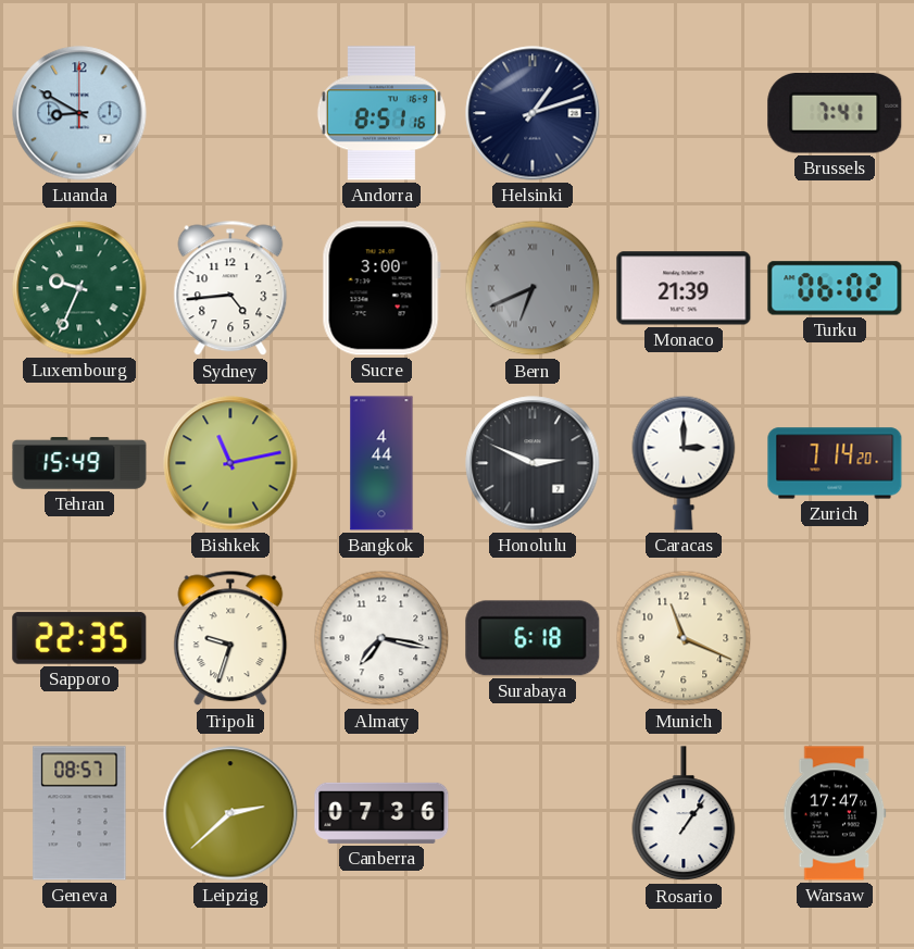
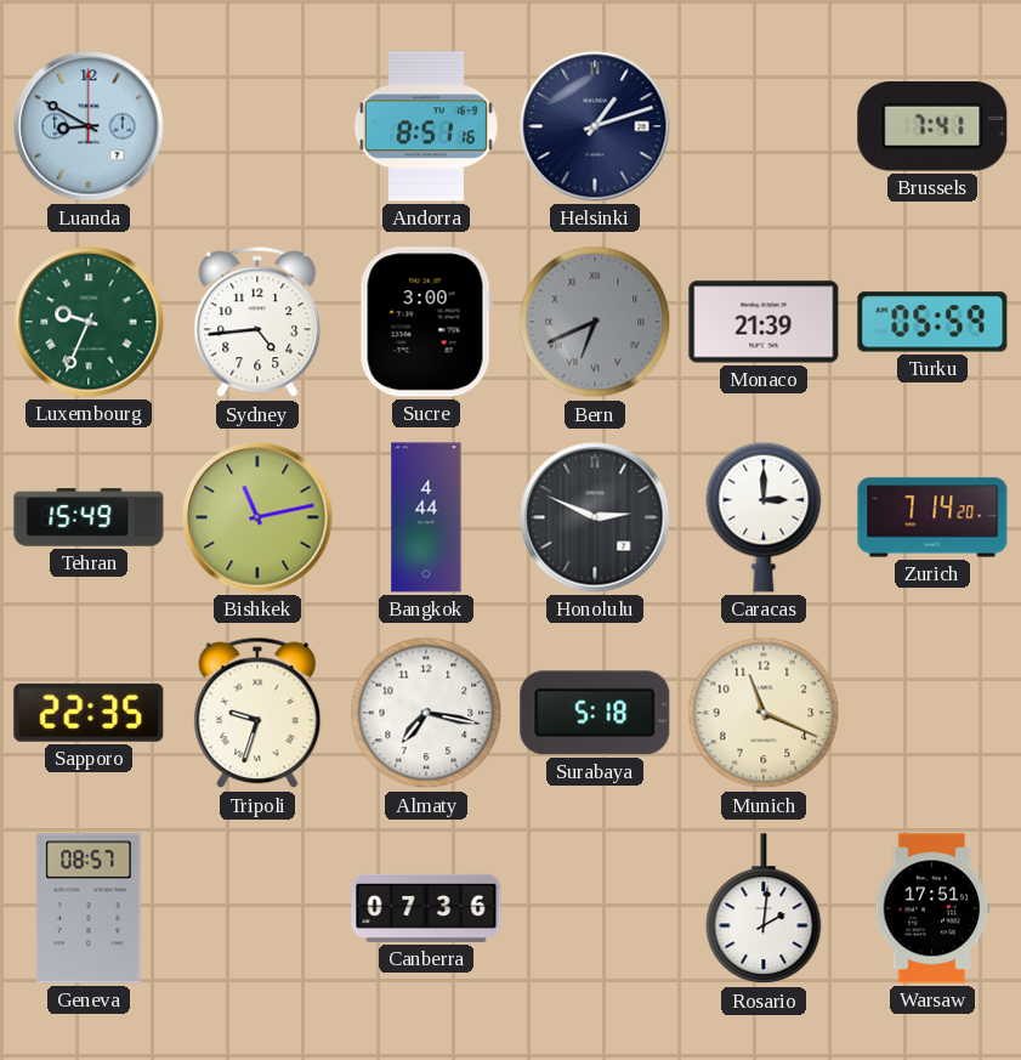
Turku: 06:02 -> 05:59 (932, 322)
Surabaya: 6:18 -> 5:18 (595, 713)
Leipzig: 2:38 -> none (230, 813)
Rosario: 1:06 -> 2:01 (764, 909)
Warsaw: 17:47 -> 17:51 (932, 908)
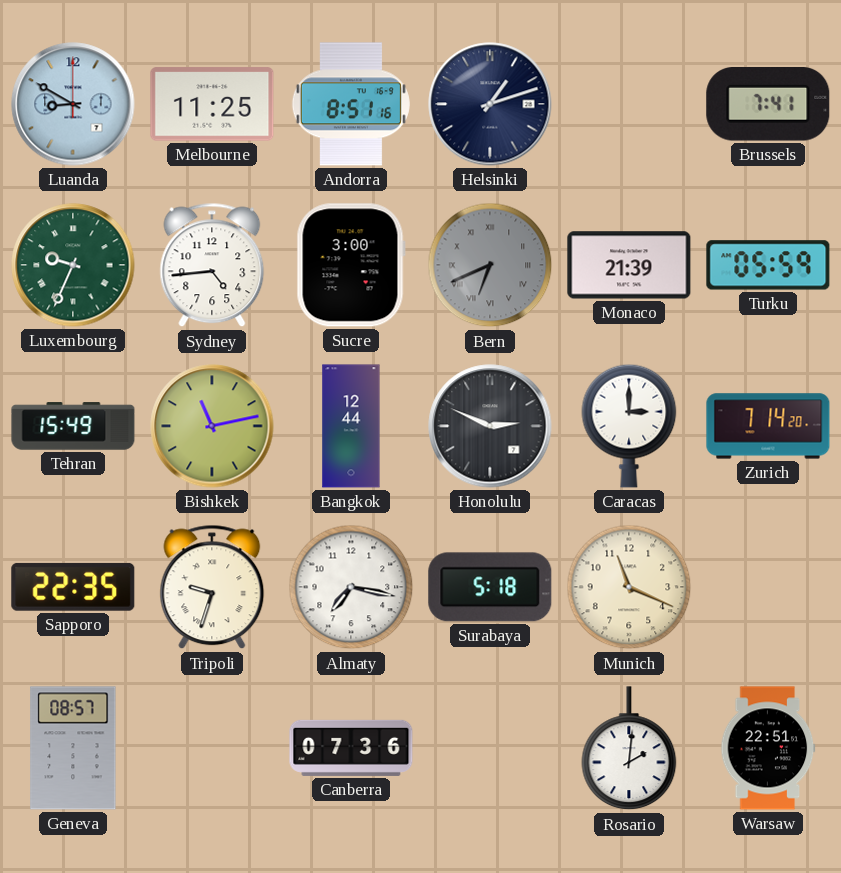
Melbourne: none -> 11:25 (212, 104)
Bangkok: 4:44 -> 12:44 (351, 426)
Warsaw: 17:51 -> 22:51 (768, 748)
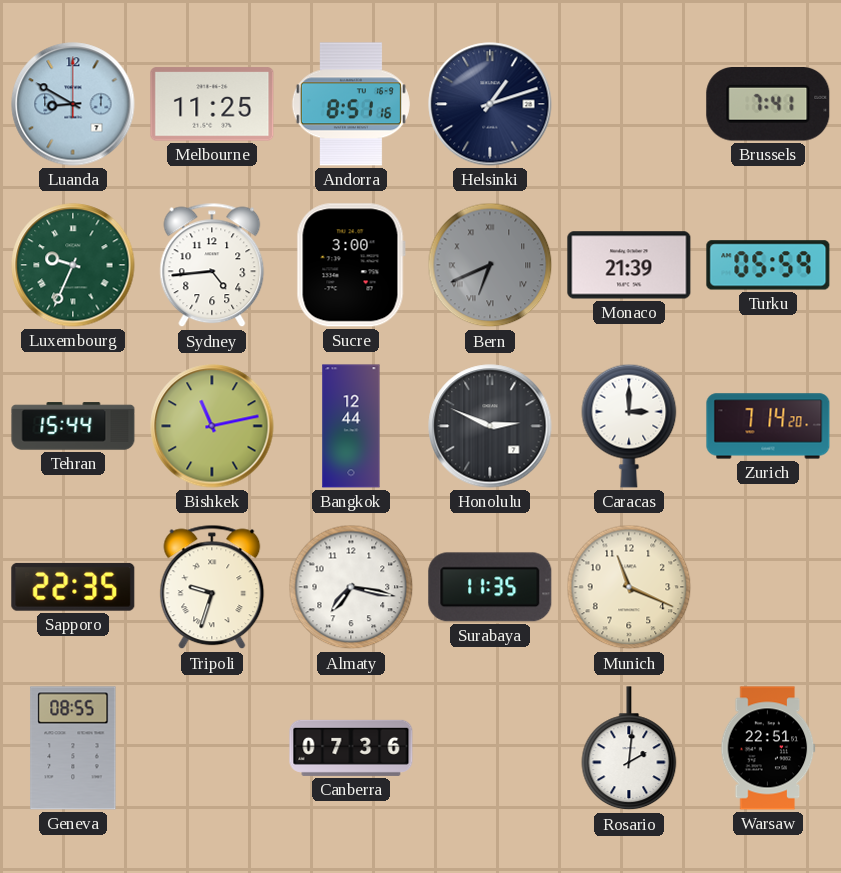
Tehran: 15:49 -> 15:44 (73, 426)
Surabaya: 5:18 -> 11:35 (490, 587)
Geneva: 08:57 -> 08:55 (73, 748)
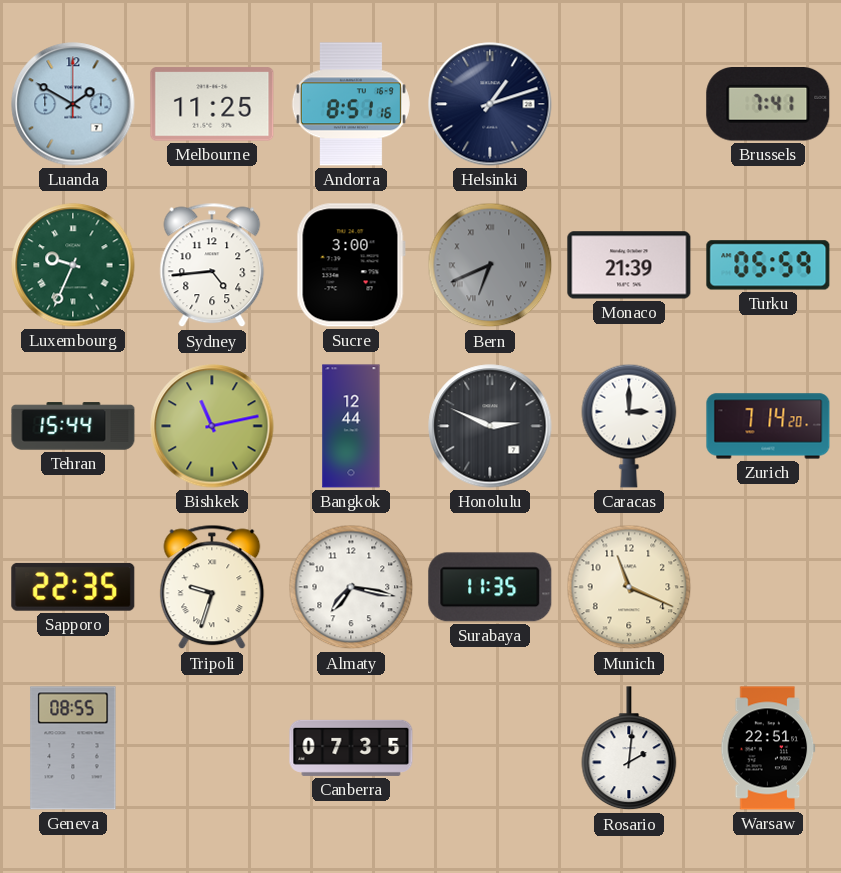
Luanda: 8:50 -> 1:50 (73, 104)
Canberra: 07:36 -> 07:35 (351, 748)
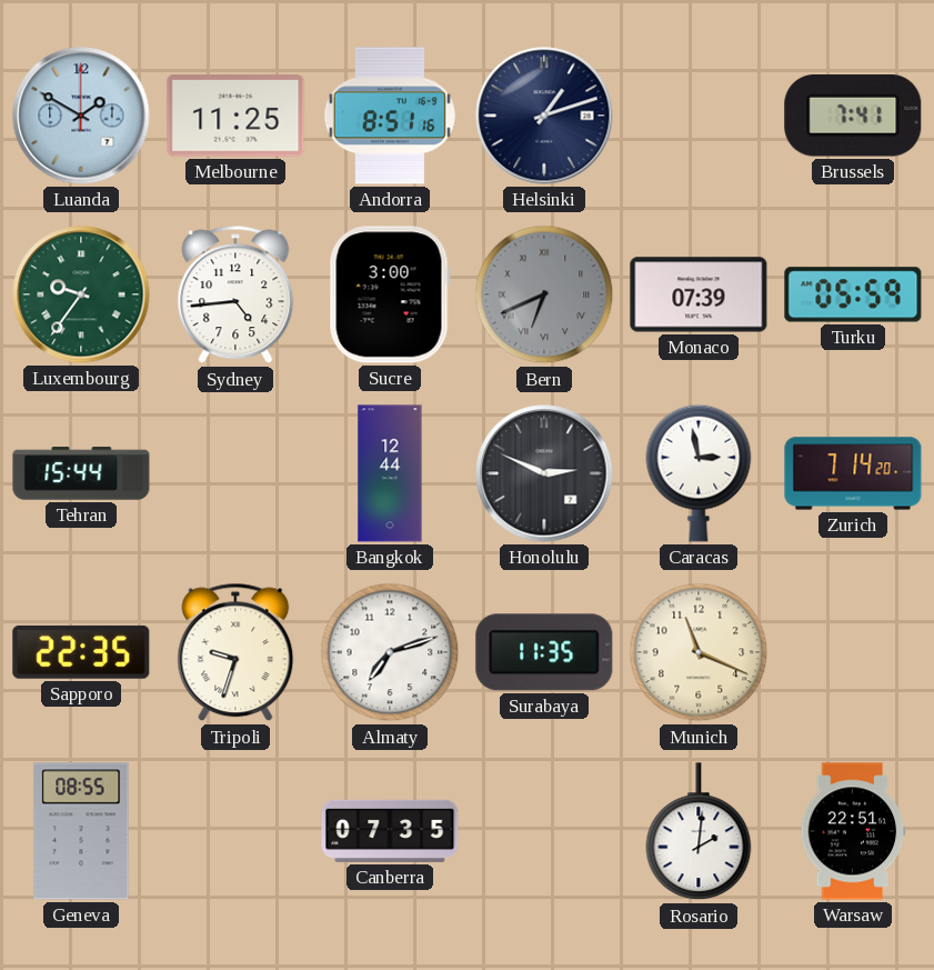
Luxembourg: 9:34 -> 9:36 (81, 294)
Monaco: 21:39 -> 07:39 (699, 294)
Bishkek: 11:13 -> none (212, 426)
Caracas: 3:00 -> 2:58 (699, 473)
Almaty: 7:17 -> 7:12 (390, 652)
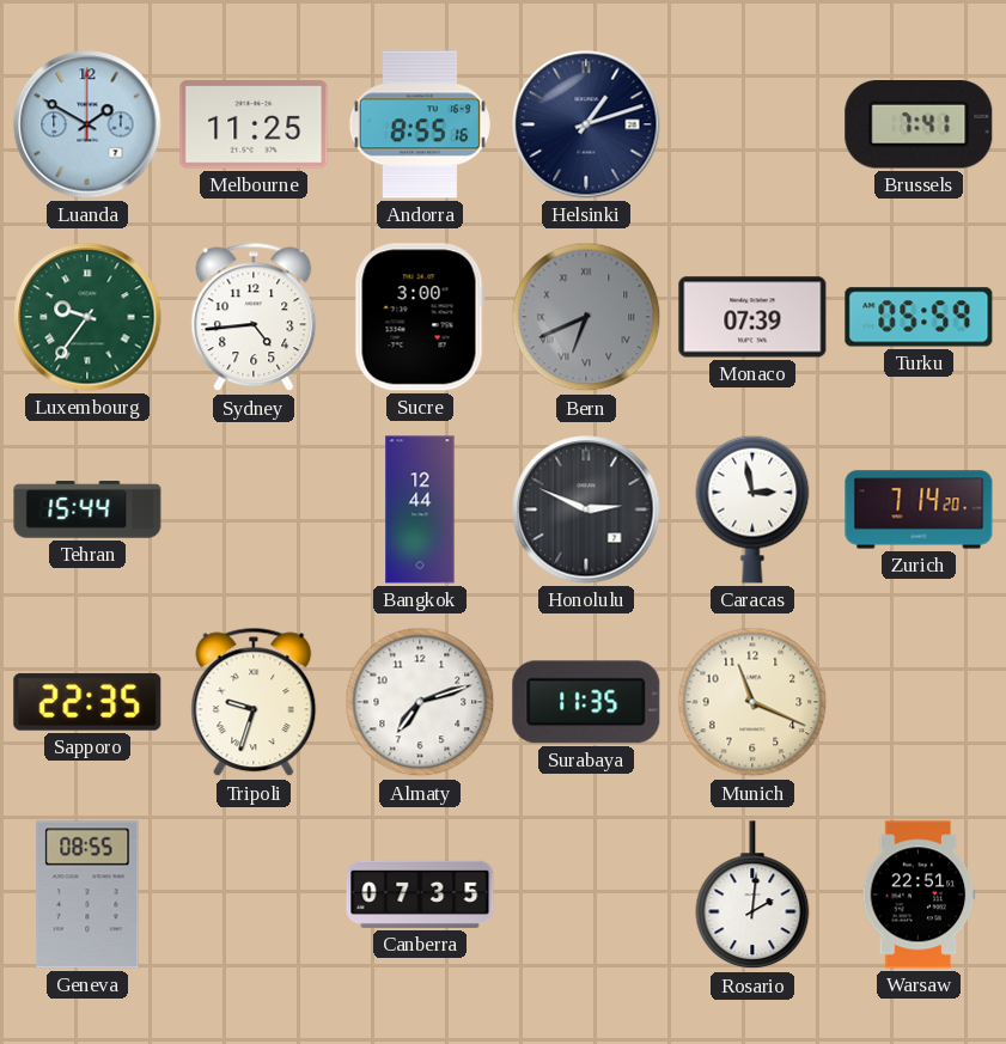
Andorra: 8:51 -> 8:55 (420, 124)
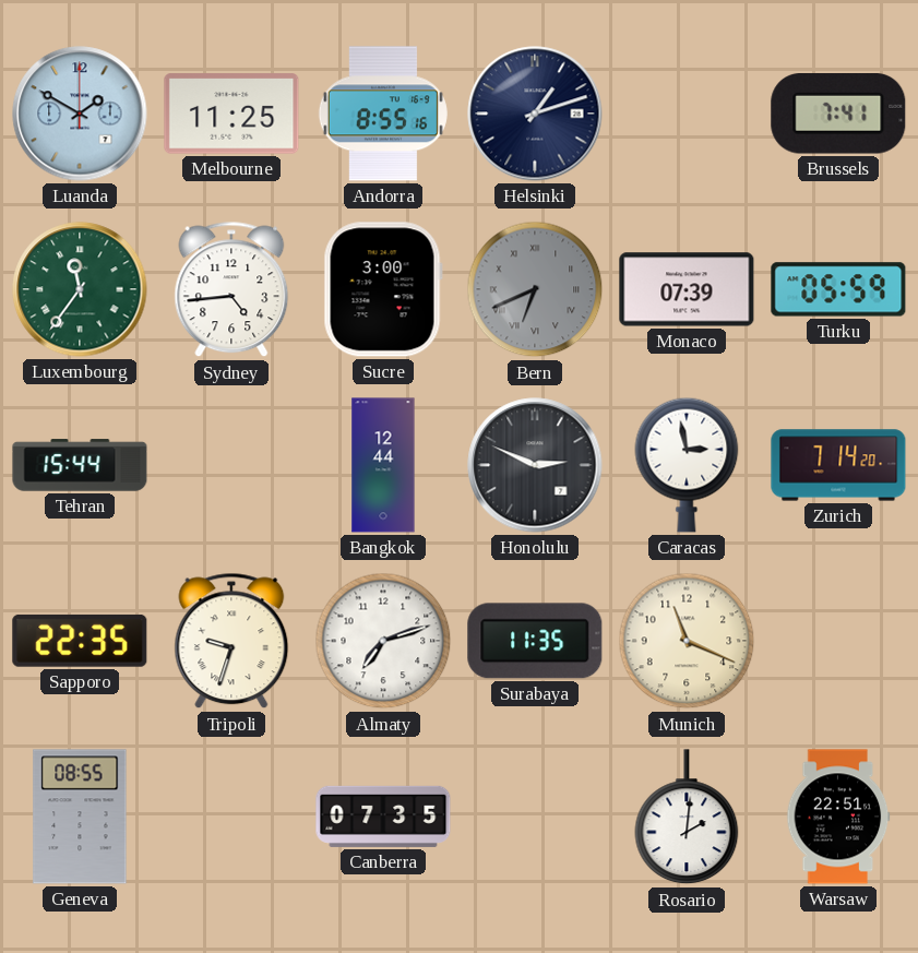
Luxembourg: 9:36 -> 11:36 (80, 289)
